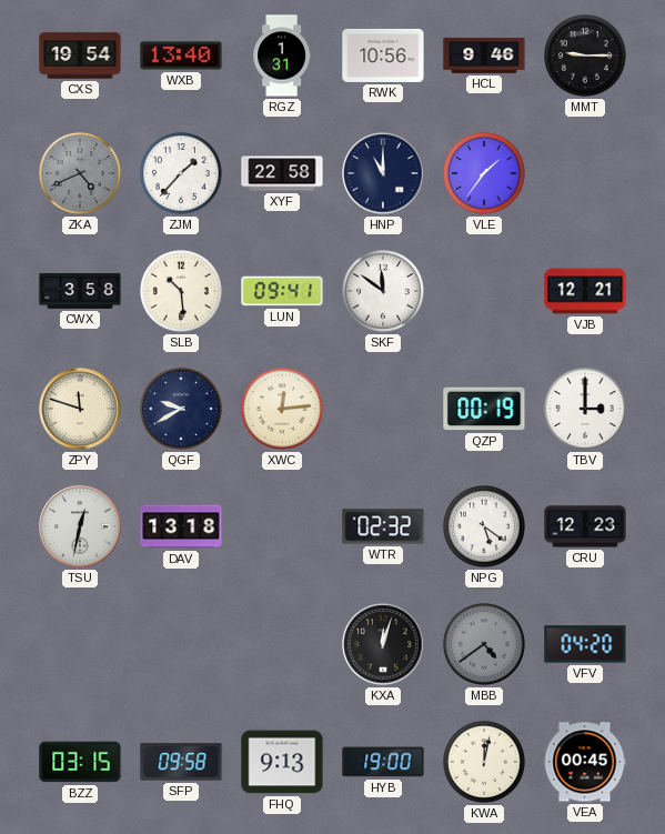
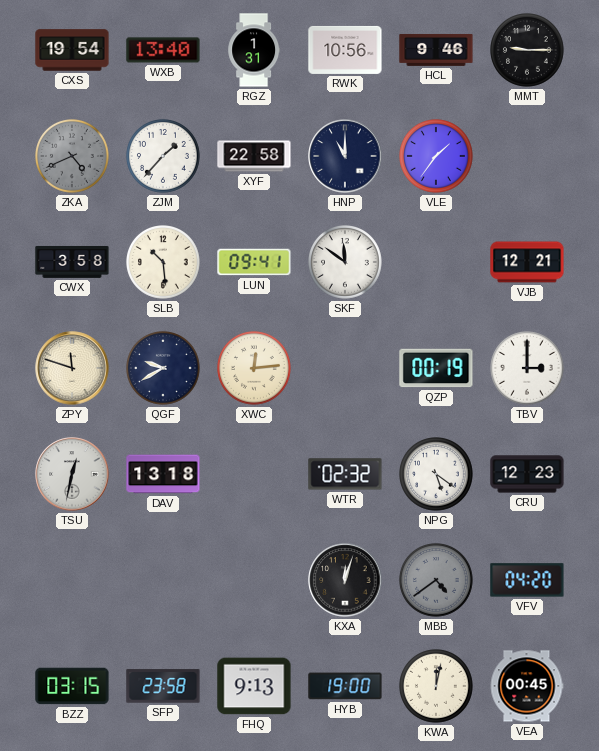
SFP: 09:58 -> 23:58 (163, 686)
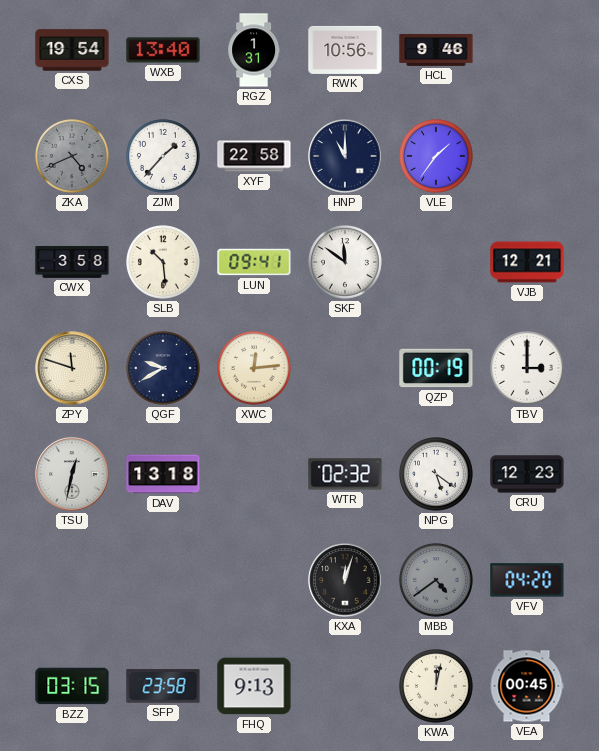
MMT: 9:15 -> none (528, 51)
HYB: 19:00 -> none (345, 686)
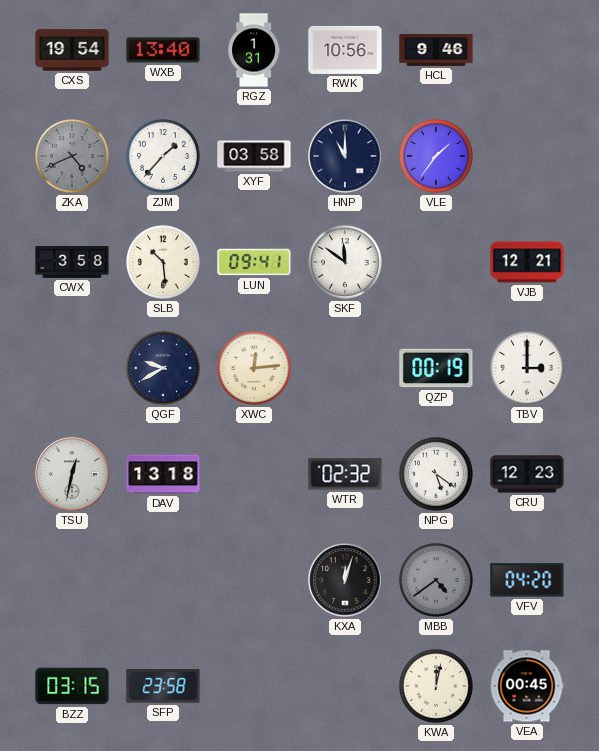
XYF: 22:58 -> 03:58 (254, 156)
ZPY: 11:48 -> none (72, 368)
FHQ: 9:13 -> none (254, 686)
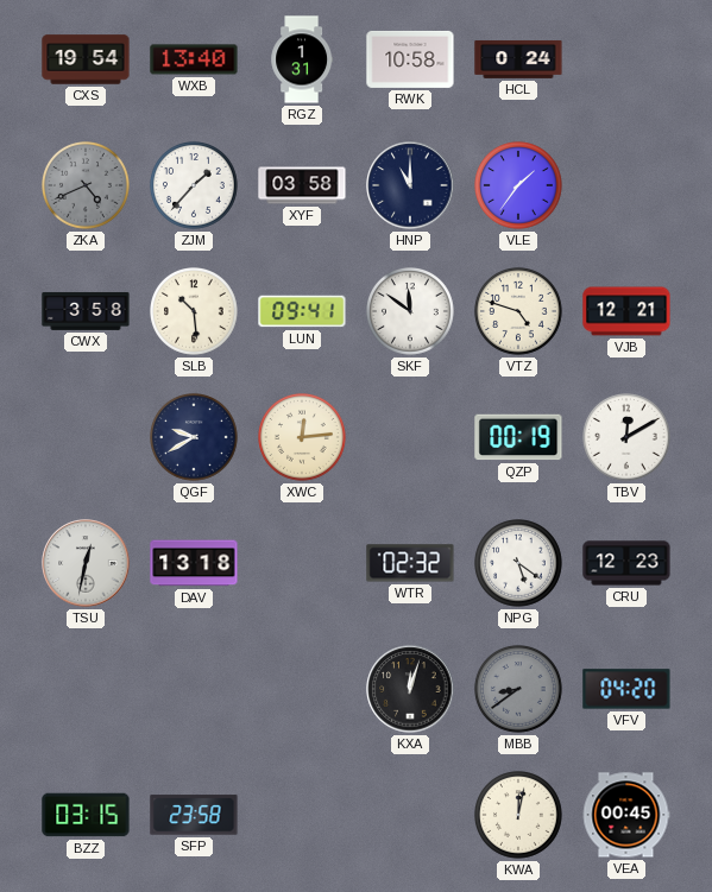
RWK: 10:56 -> 10:58 (410, 59)
HCL: 9:46 -> 0:24 (518, 59)
VTZ: none -> 4:48 (519, 312)
TBV: 3:00 -> 12:10 (628, 438)
MBB: 4:39 -> 8:39 (519, 690)
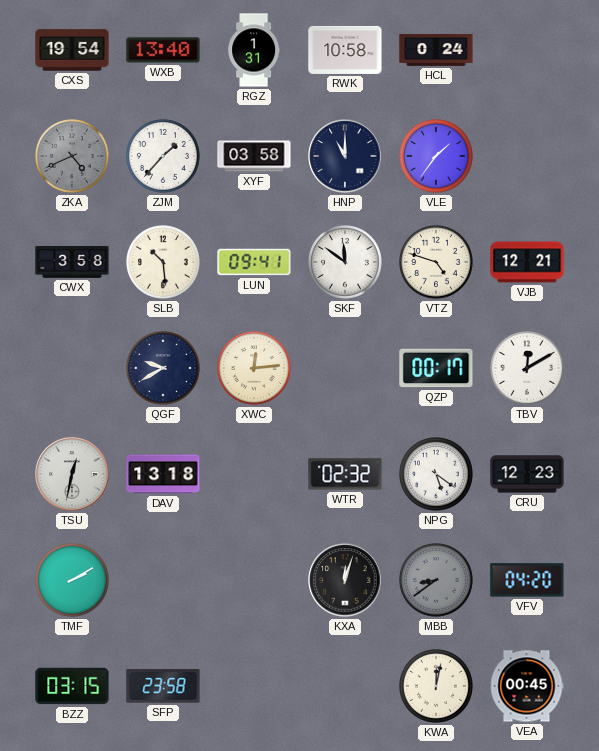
QZP: 00:19 -> 00:17 (436, 368)
TMF: none -> 2:10 (73, 581)
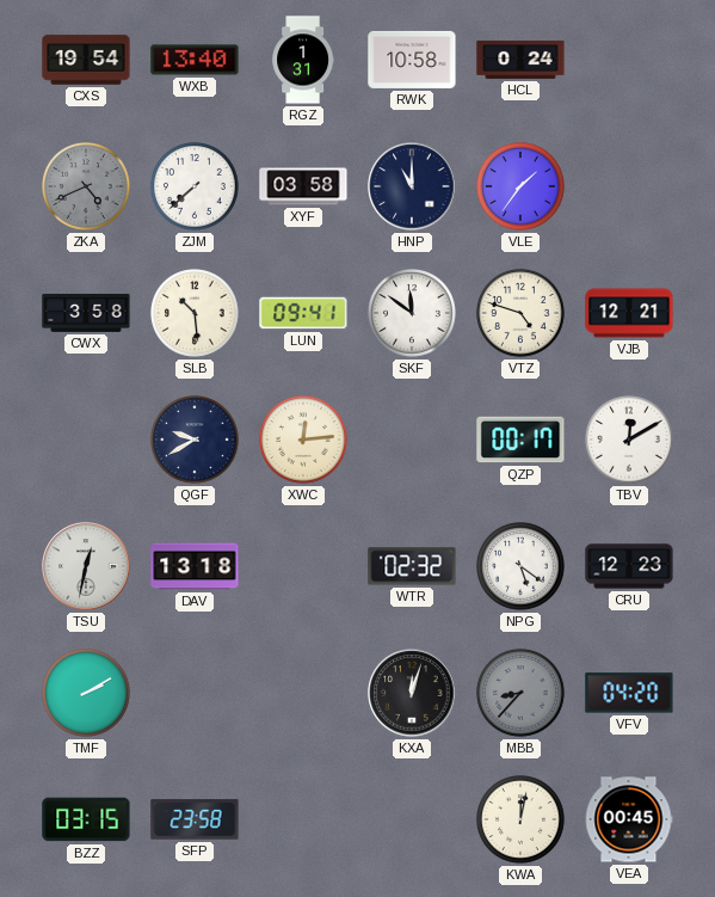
ZJM: 1:37 -> 7:38 (196, 188)
MBB: 8:39 -> 8:37 (522, 694)
